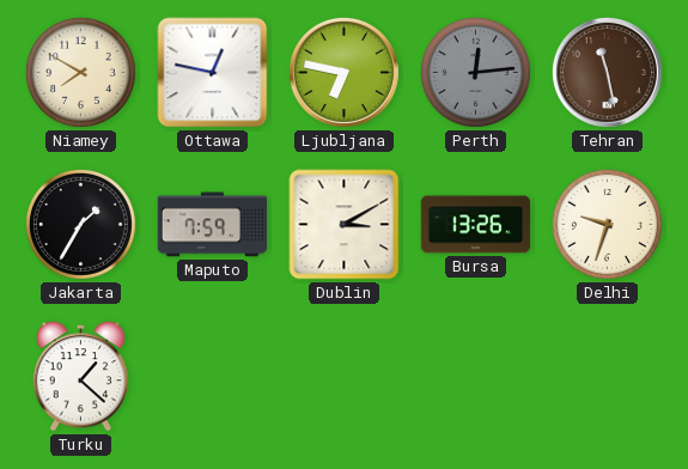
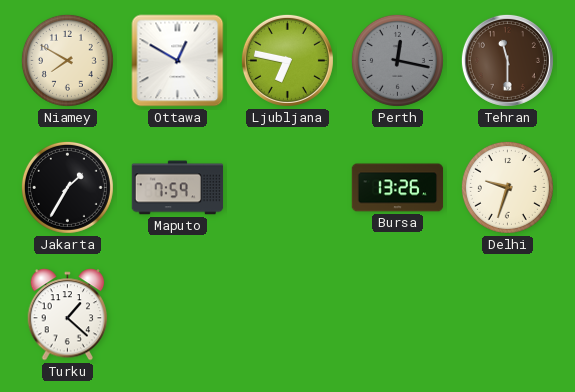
Ottawa: 12:47 -> 12:50 (178, 61)
Perth: 12:14 -> 12:17 (397, 60)
Tehran: 11:28 -> 11:30 (507, 60)
Dublin: 3:10 -> none (345, 225)
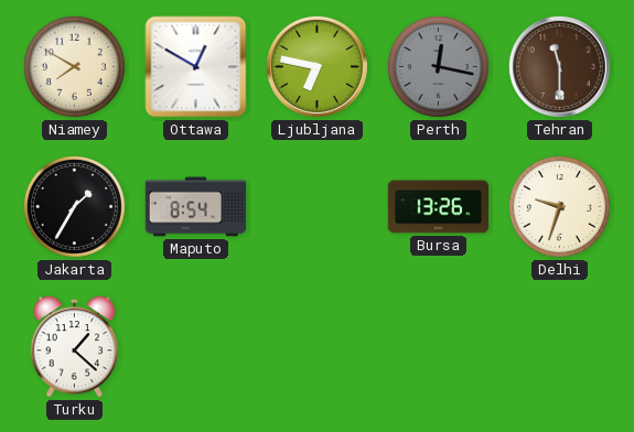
Maputo: 7:59 -> 8:54 (196, 207)
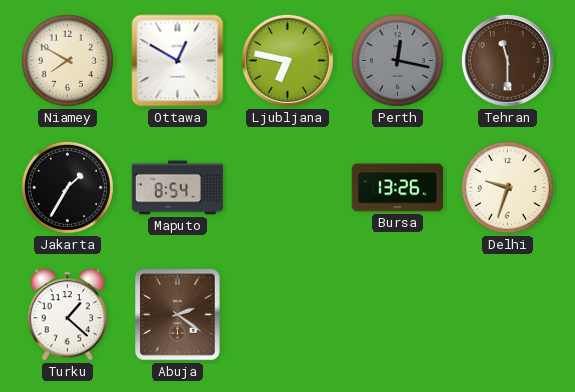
Abuja: none -> 2:21 (178, 315)
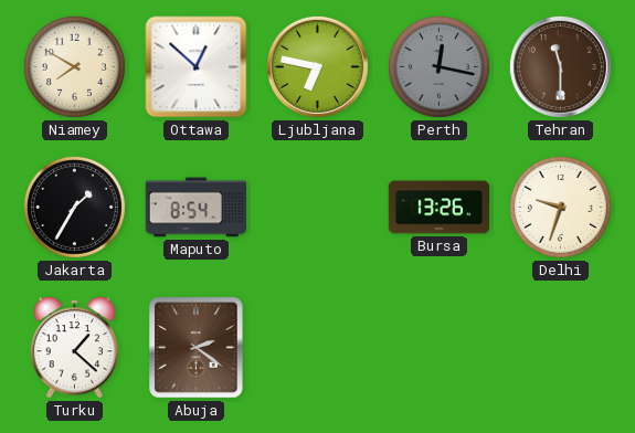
Ottawa: 12:50 -> 12:52 (197, 67)
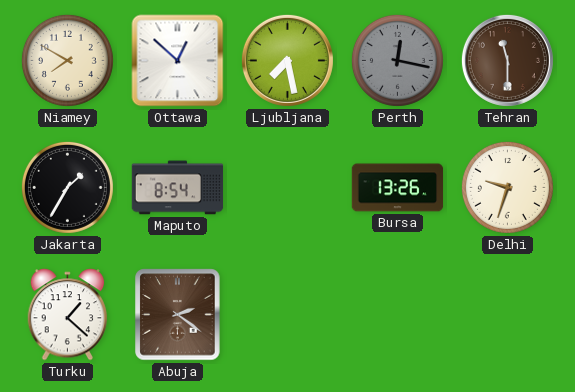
Ljubljana: 6:47 -> 7:28 (287, 60)
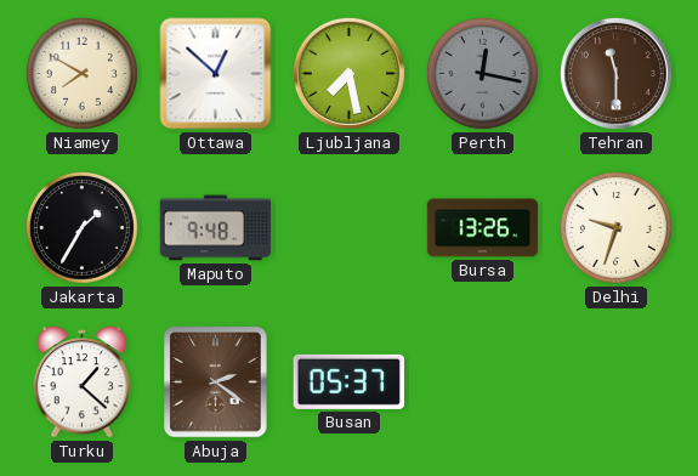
Maputo: 8:54 -> 9:48 (216, 228)
Busan: none -> 05:37 (348, 381)
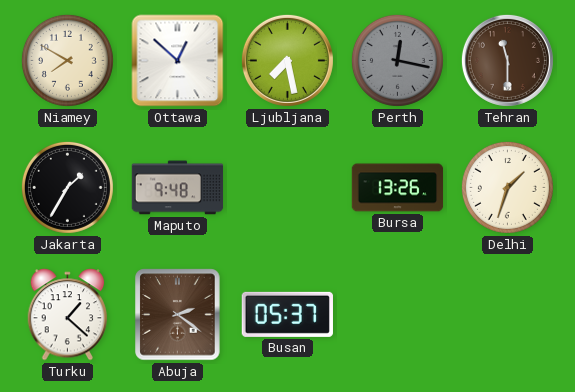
Delhi: 9:33 -> 1:33 (507, 187)
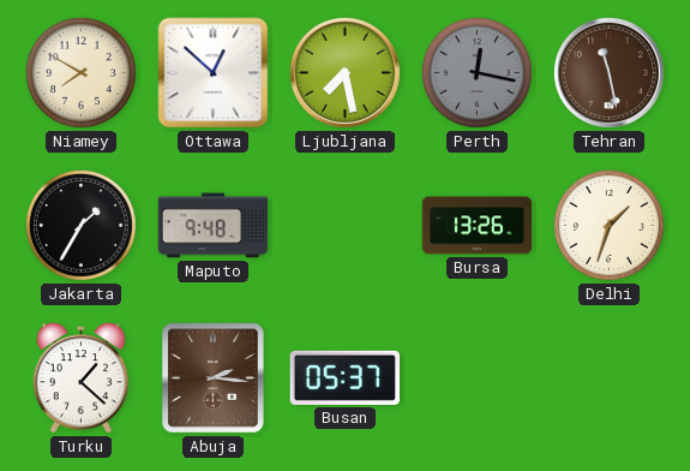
Tehran: 11:30 -> 11:28 (608, 72)
Abuja: 2:21 -> 2:16 (214, 378)
